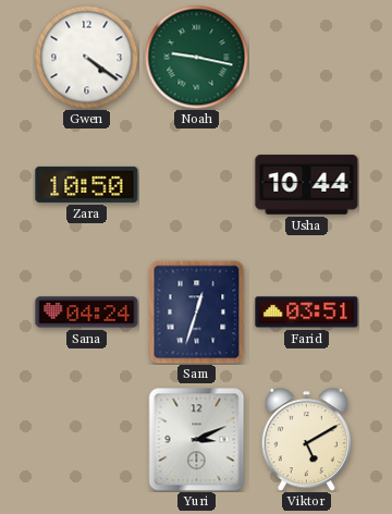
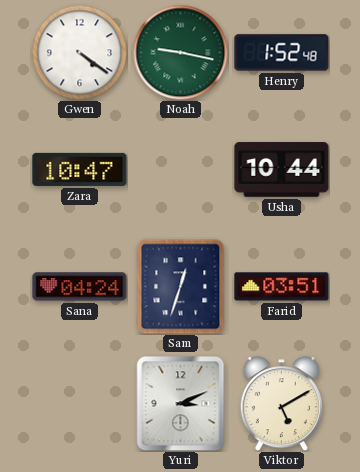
Henry: none -> 1:52 (282, 53)
Zara: 10:50 -> 10:47 (80, 169)
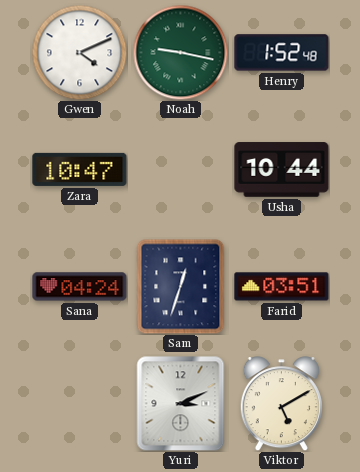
Gwen: 4:21 -> 4:11 (79, 52)
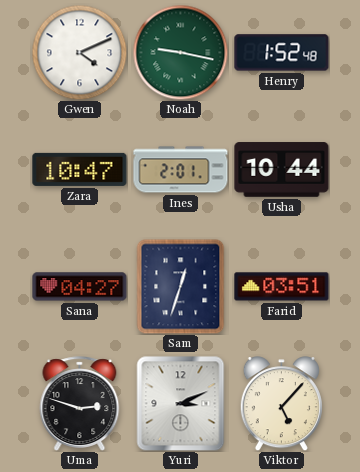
Ines: none -> 2:01 (181, 170)
Sana: 04:24 -> 04:27 (80, 287)
Uma: none -> 2:48 (80, 404)
Viktor: 5:10 -> 5:07 (281, 404)
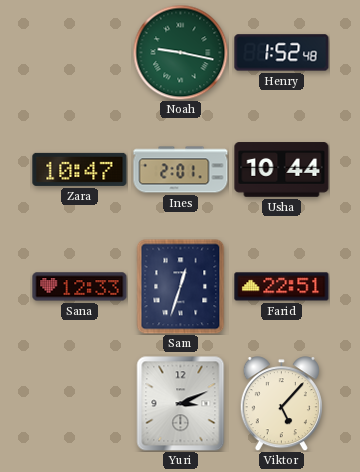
Gwen: 4:11 -> none (79, 52)
Sana: 04:27 -> 12:33 (80, 287)
Farid: 03:51 -> 22:51 (282, 287)
Uma: 2:48 -> none (80, 404)
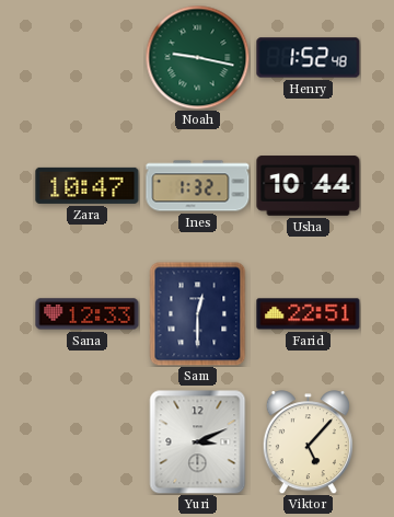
Ines: 2:01 -> 1:32 (198, 186)
Sam: 12:33 -> 12:30 (198, 313)
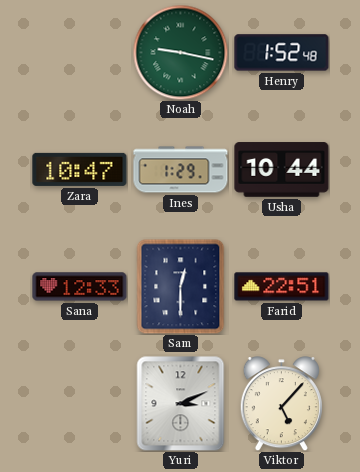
Ines: 1:32 -> 1:29 (181, 170)
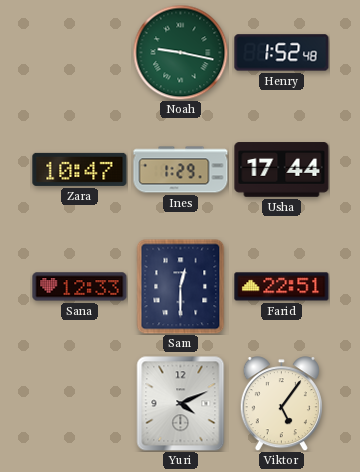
Usha: 10:44 -> 17:44 (282, 170)
Yuri: 3:11 -> 4:11 (181, 403)
Viktor: 5:07 -> 5:06 (281, 404)
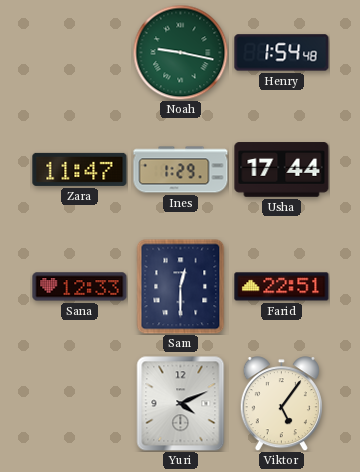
Henry: 1:52 -> 1:54 (282, 53)
Zara: 10:47 -> 11:47 (80, 169)
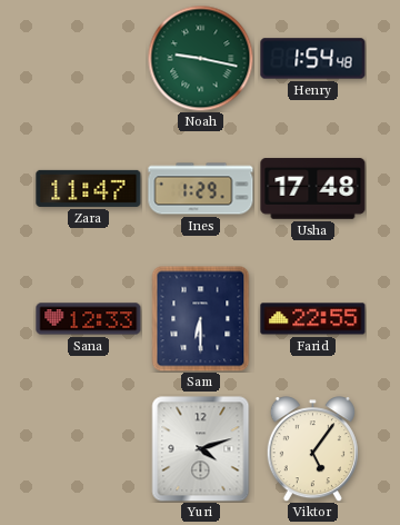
Usha: 17:44 -> 17:48 (313, 189)
Sam: 12:30 -> 6:30 (201, 318)
Farid: 22:51 -> 22:55 (313, 319)
Yuri: 4:11 -> 4:12 (201, 448)
